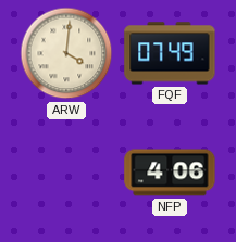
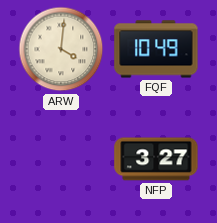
FQF: 07:49 -> 10:49 (156, 49)
NFP: 4:06 -> 3:27 (156, 159)
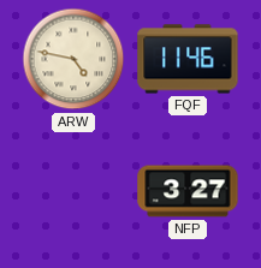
ARW: 4:01 -> 4:47 (73, 59)
FQF: 10:49 -> 11:46 (188, 59)
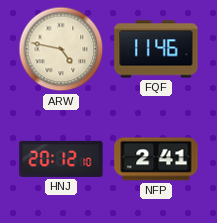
HNJ: none -> 20:12 (61, 159)
NFP: 3:27 -> 2:41 (156, 159)
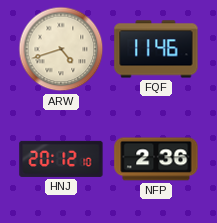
ARW: 4:47 -> 4:42 (61, 49)
NFP: 2:41 -> 2:36 (156, 159)
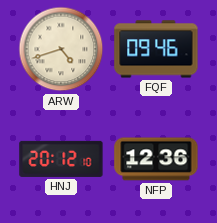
FQF: 11:46 -> 09:46 (156, 49)
NFP: 2:36 -> 12:36 (156, 159)
